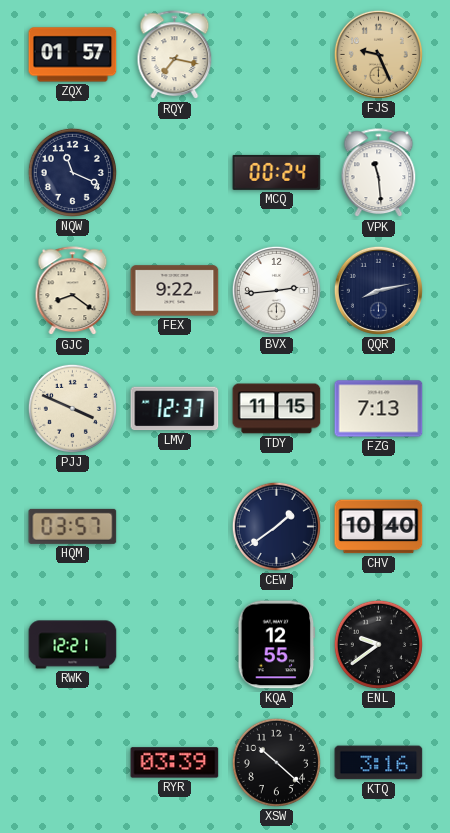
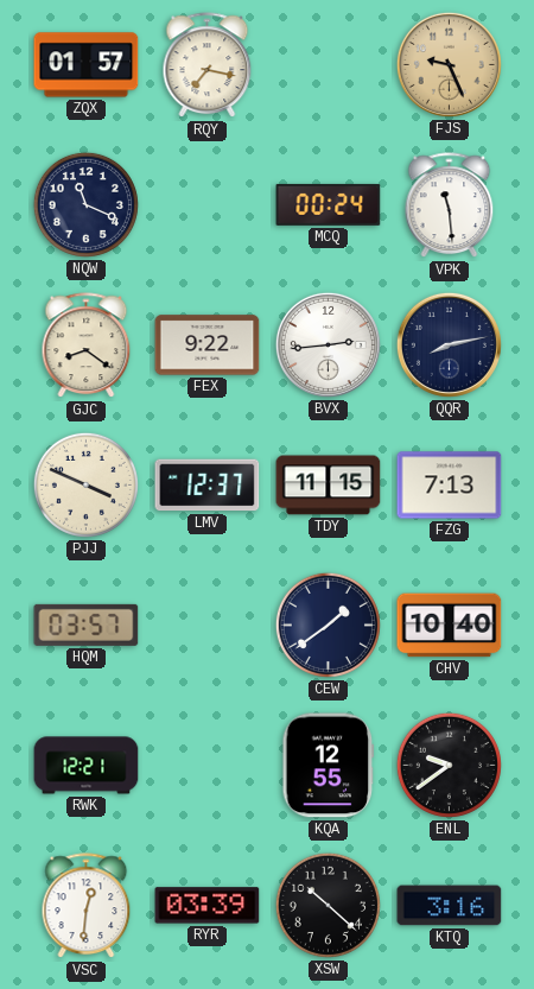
VSC: none -> 12:31 (87, 906)
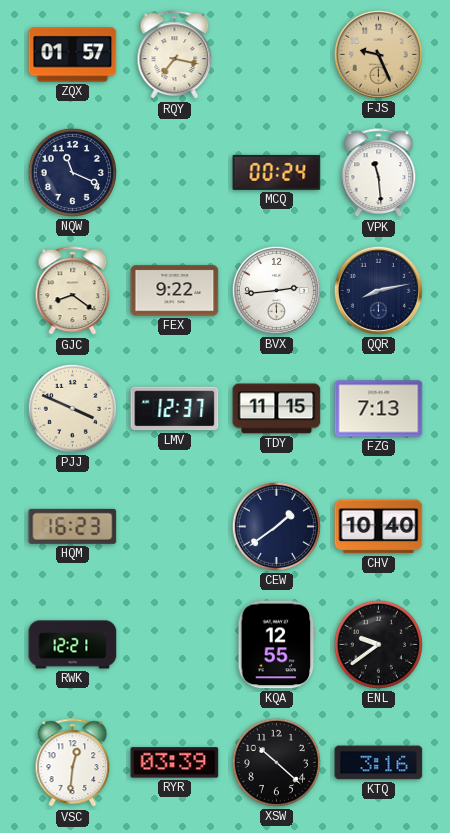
HQM: 03:57 -> 16:23 (73, 526)
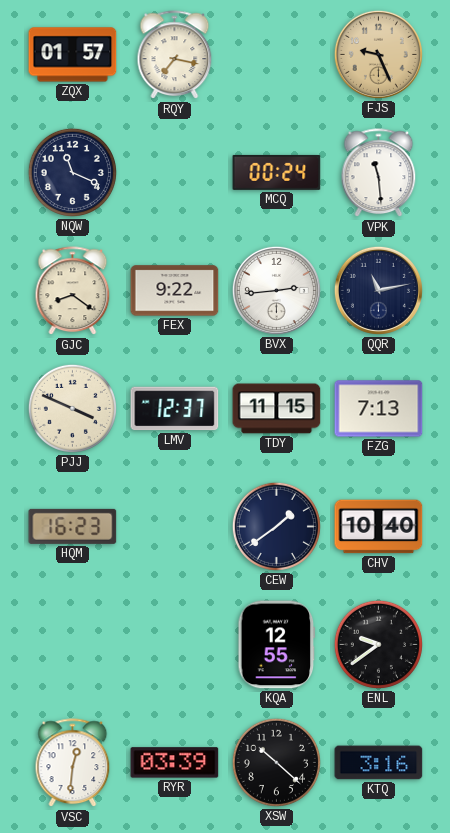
QQR: 8:13 -> 11:13 (378, 290)
RWK: 12:21 -> none (73, 645)
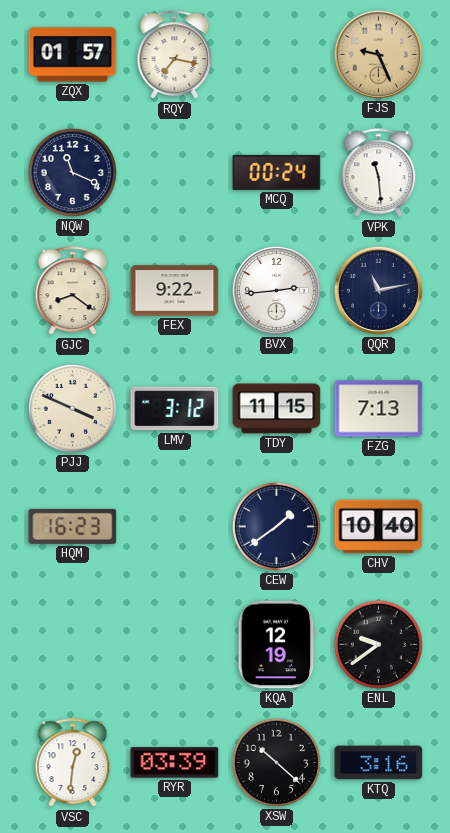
LMV: 12:37 -> 3:12 (175, 409)
KQA: 12:55 -> 12:19 (277, 645)
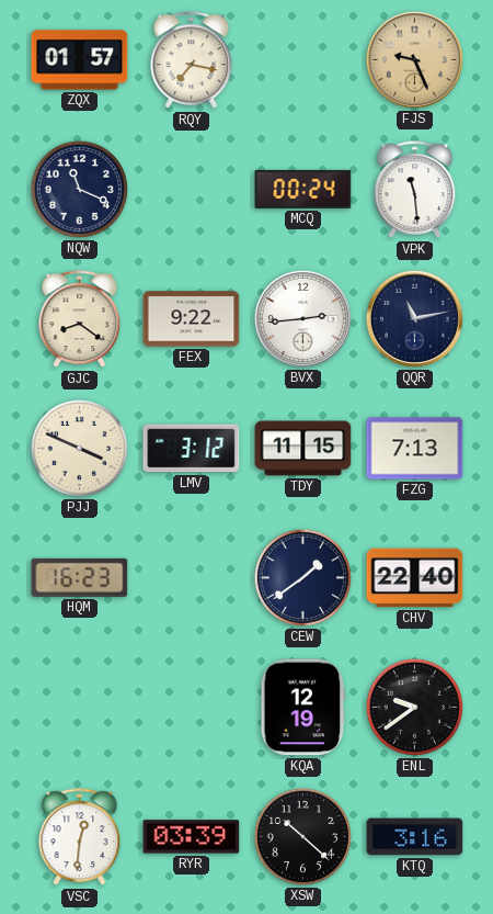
CHV: 10:40 -> 22:40 (415, 578)
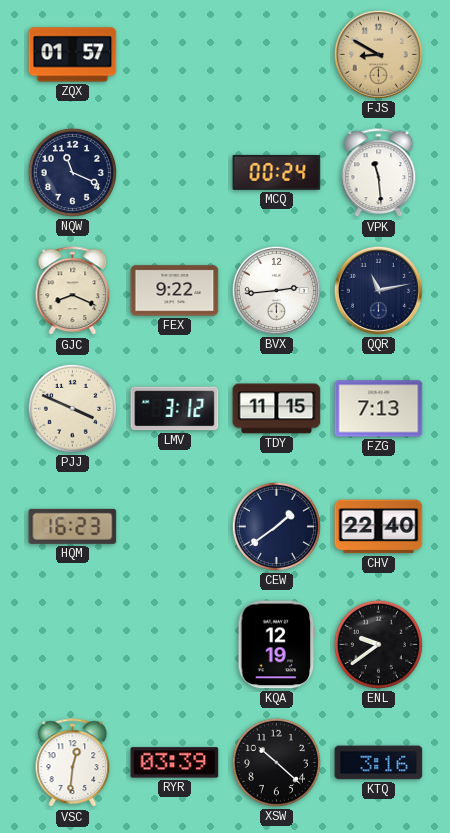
RQY: 7:17 -> none (192, 60)
FJS: 9:26 -> 8:50 (378, 54)
GJC: 8:21 -> 8:19 (73, 291)
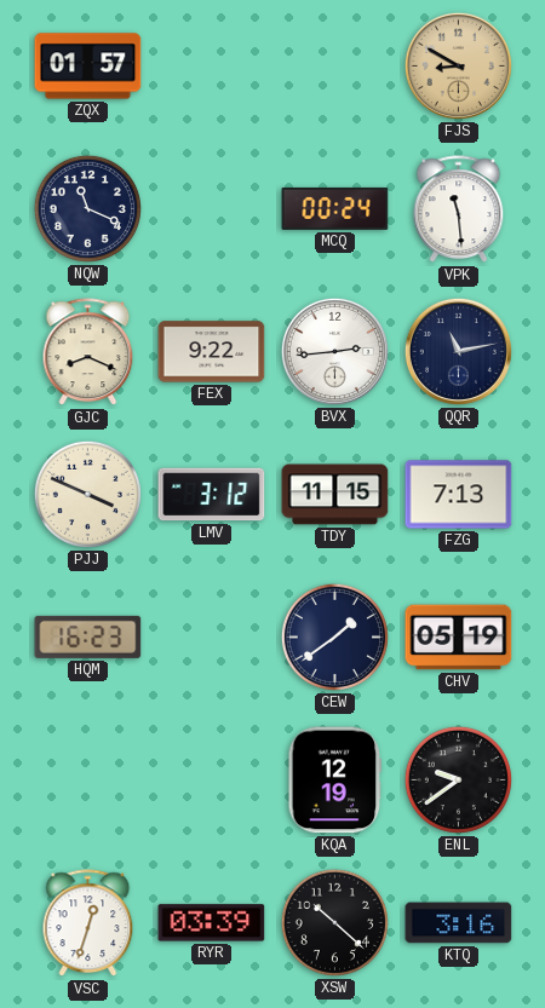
CHV: 22:40 -> 05:19 (459, 638)
VSC: 12:31 -> 12:33 (88, 923)
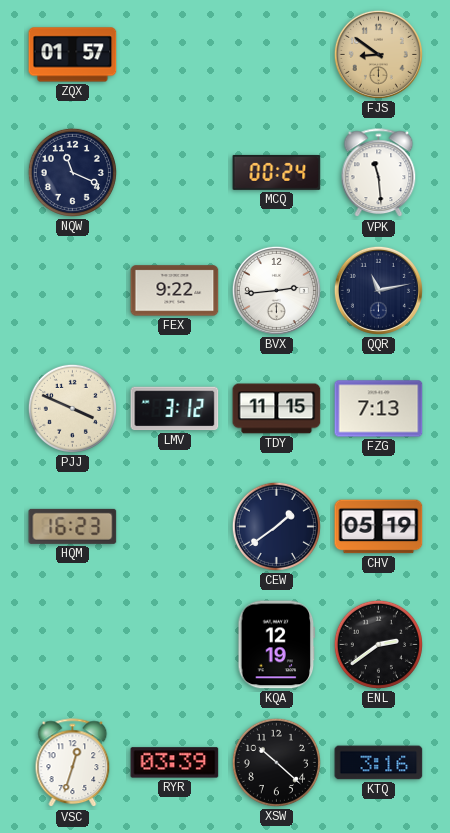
FJS: 8:50 -> 8:51 (378, 54)
GJC: 8:19 -> none (88, 352)
ENL: 9:39 -> 2:39 (378, 644)
